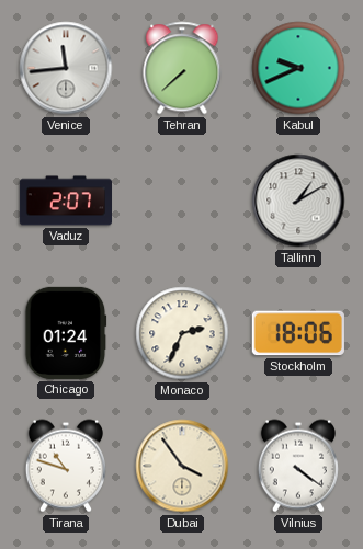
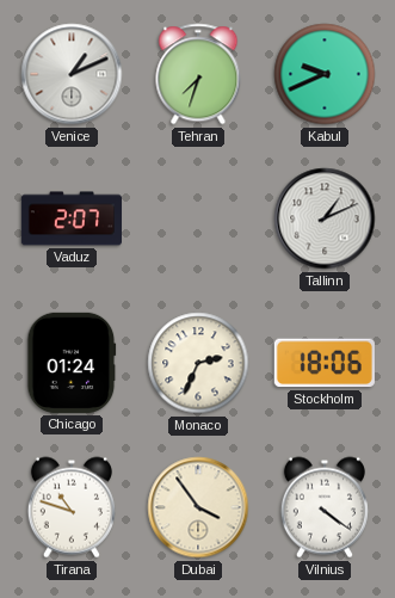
Venice: 11:44 -> 1:11 (72, 74)
Tehran: 7:38 -> 7:33 (198, 74)
Tallinn: 1:10 -> 1:11 (325, 218)
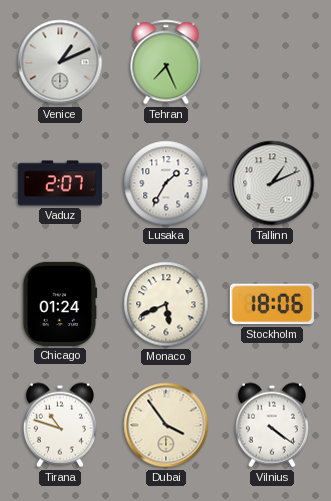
Tehran: 7:33 -> 7:26 (166, 62)
Kabul: 9:41 -> none (325, 74)
Lusaka: none -> 1:35 (166, 183)
Monaco: 2:34 -> 5:41 (166, 304)
